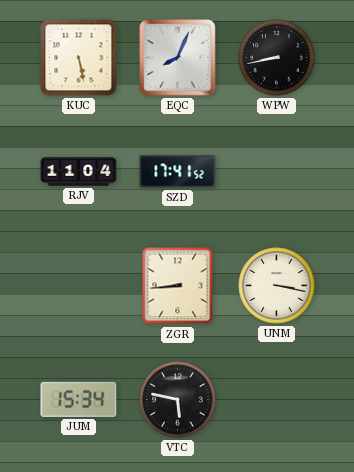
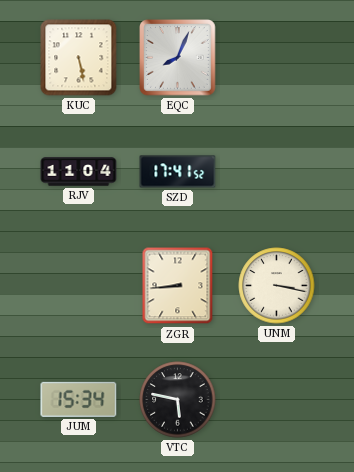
WPW: 8:43 -> none (277, 58)
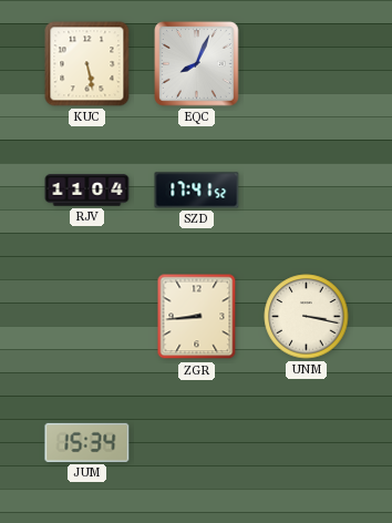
VTC: 5:47 -> none (178, 400)
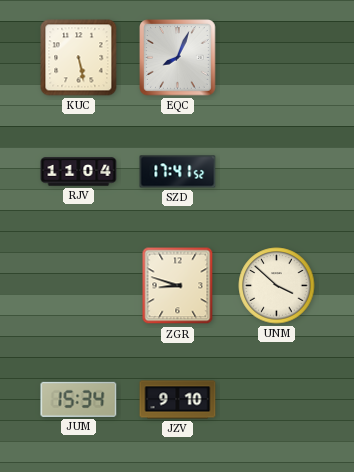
ZGR: 8:44 -> 8:48 (178, 286)
UNM: 3:17 -> 3:52 (277, 286)
JZV: none -> 9:10 (178, 400)
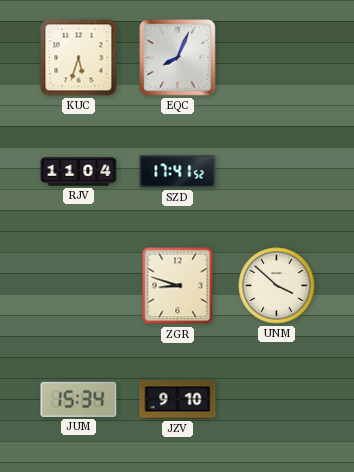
KUC: 5:28 -> 5:33 (79, 58)
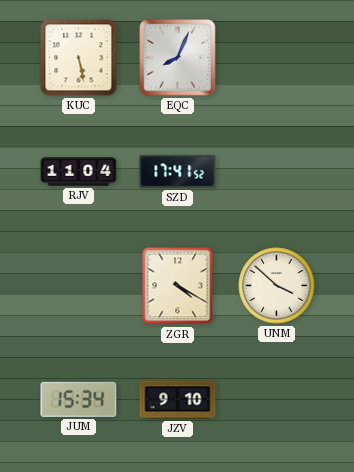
KUC: 5:33 -> 5:28 (79, 58)
ZGR: 8:48 -> 4:20 (178, 286)
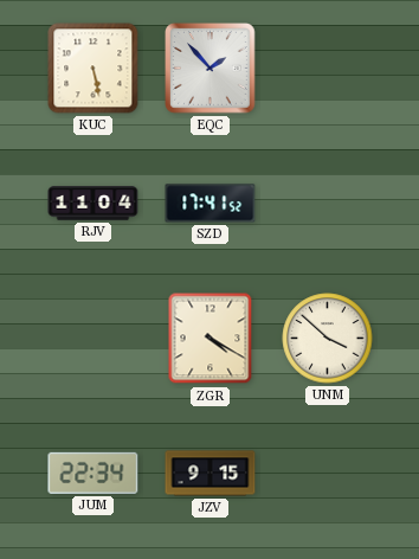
EQC: 8:04 -> 1:53 (211, 69)
JUM: 15:34 -> 22:34 (94, 473)
JZV: 9:10 -> 9:15 (211, 474)
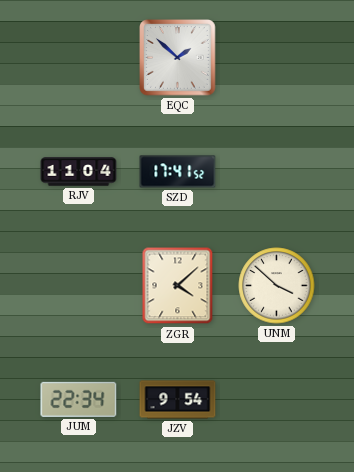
KUC: 5:28 -> none (94, 69)
EQC: 1:53 -> 1:52 (178, 58)
ZGR: 4:20 -> 4:08 (178, 286)
JZV: 9:15 -> 9:54 (178, 400)
